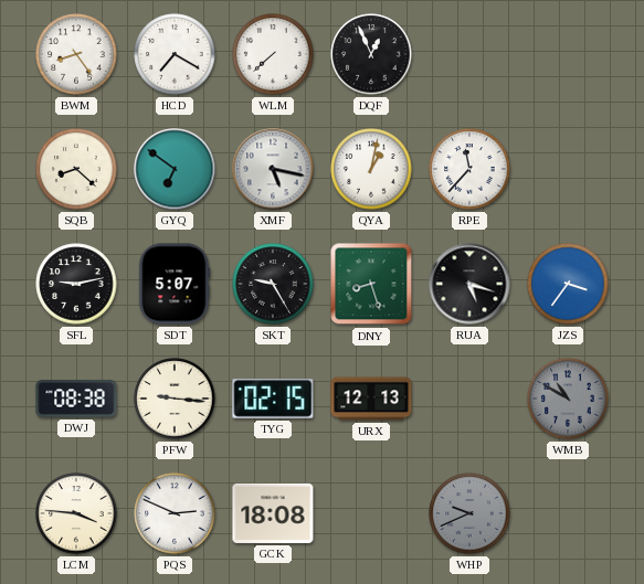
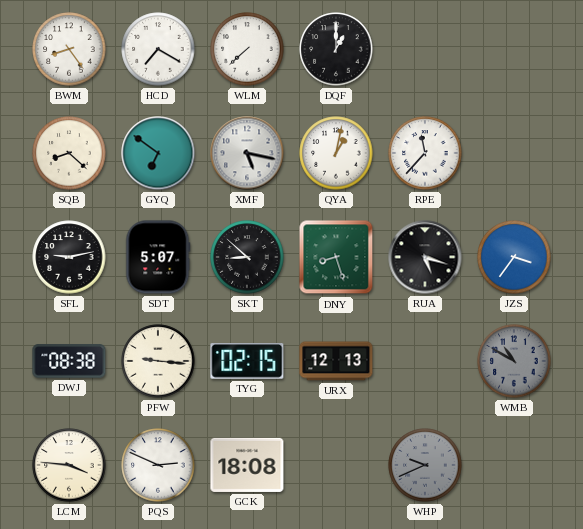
DQF: 12:56 -> 1:00 (336, 49)
SKT: 9:25 -> 8:52 (247, 257)
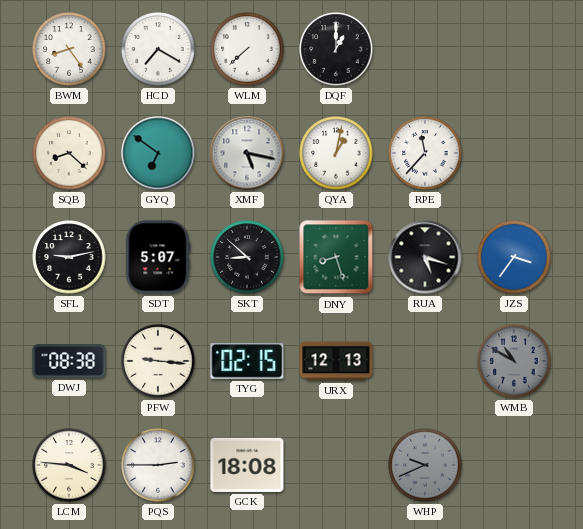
PQS: 2:49 -> 2:45 (158, 465)
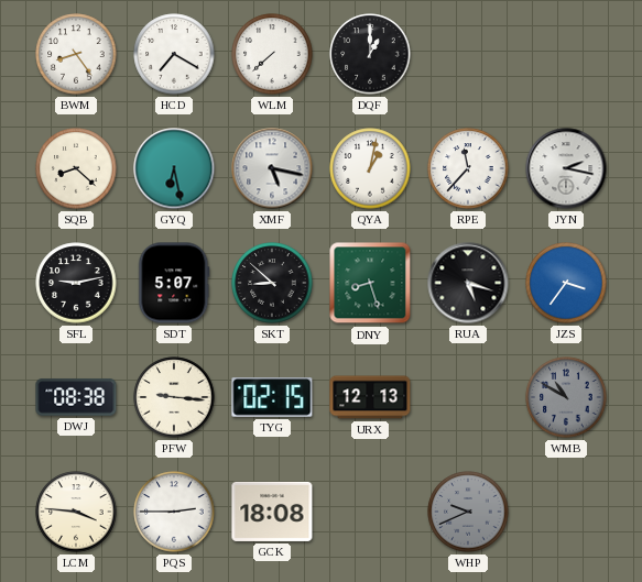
GYQ: 6:51 -> 6:28 (174, 168)
JYN: none -> 2:17 (566, 168)
